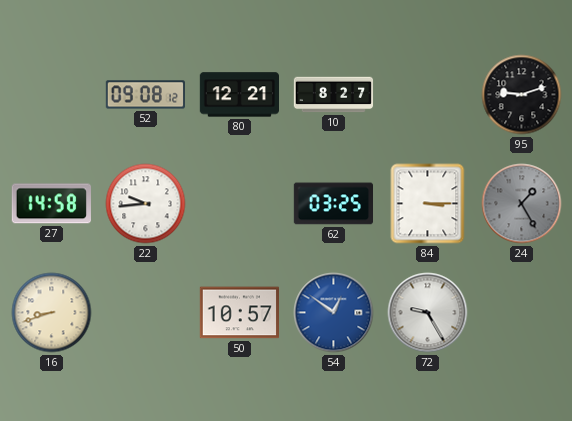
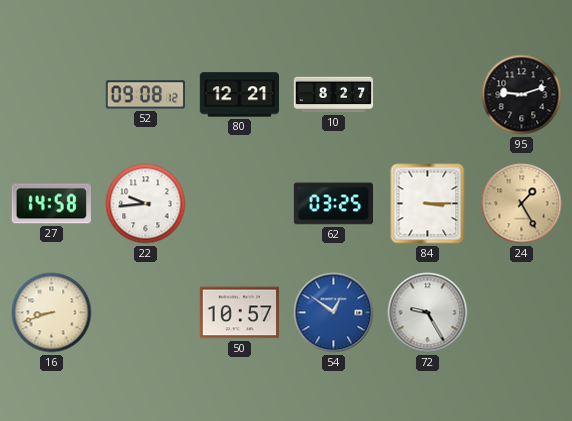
24 dial: grey -> champagne (522, 204)
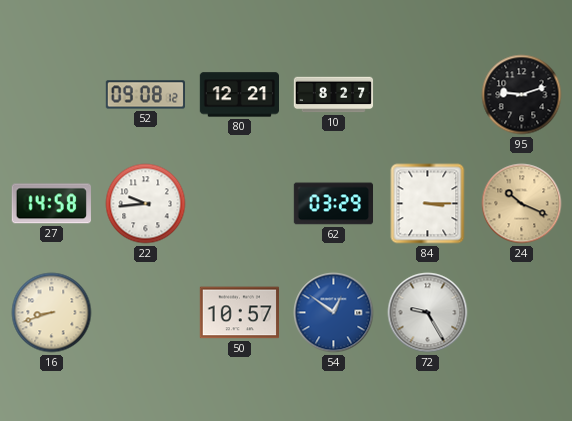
62: 03:25 -> 03:29 (333, 204)
24: 1:25 -> 10:19 (522, 204)
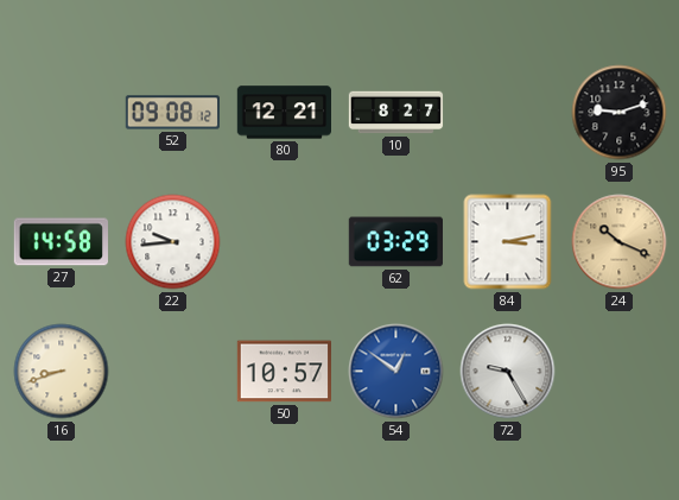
84: 3:15 -> 3:13 (508, 242)
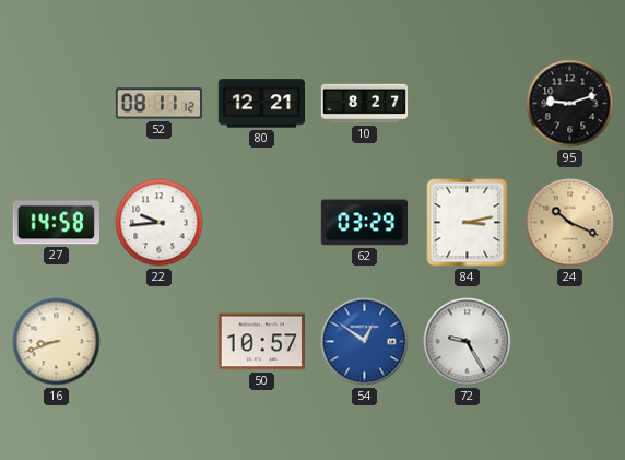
52: 09:08 -> 08:11 (158, 104)
